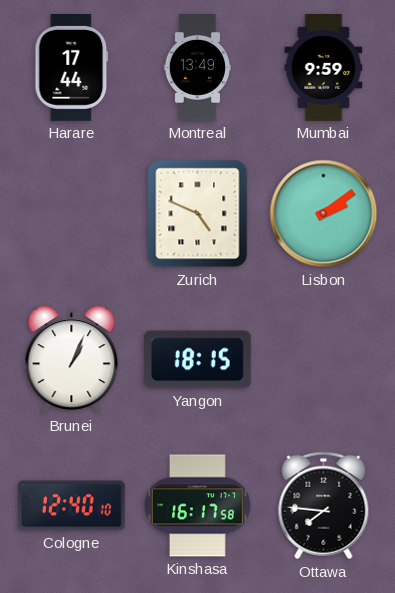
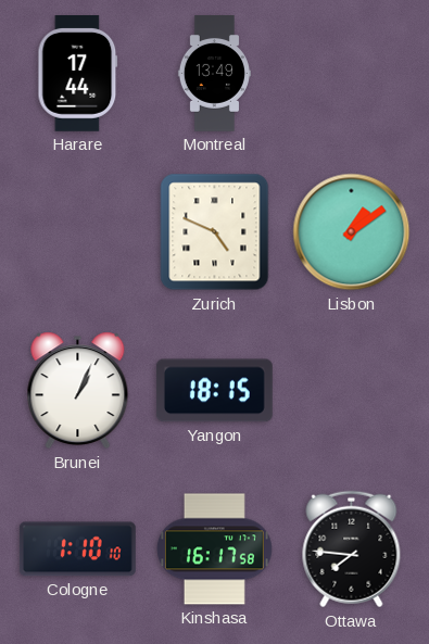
Mumbai: 9:59 -> none (324, 68)
Lisbon: 2:09 -> 1:09 (352, 232)
Cologne: 12:40 -> 1:10 (77, 550)
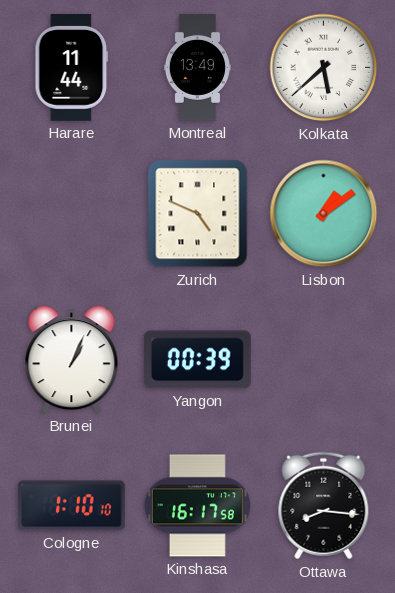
Harare: 17:44 -> 11:44 (72, 68)
Kolkata: none -> 5:38 (324, 68)
Yangon: 18:15 -> 00:39 (197, 360)
Ottawa: 7:46 -> 8:16 (324, 506)
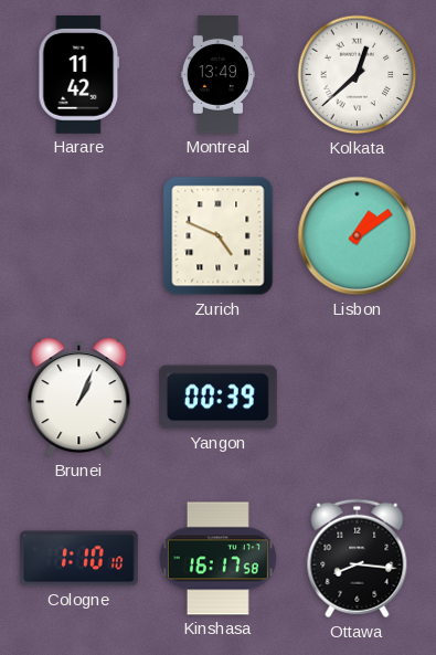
Harare: 11:44 -> 11:42 (79, 75)
Kolkata: 5:38 -> 12:38 (358, 75)
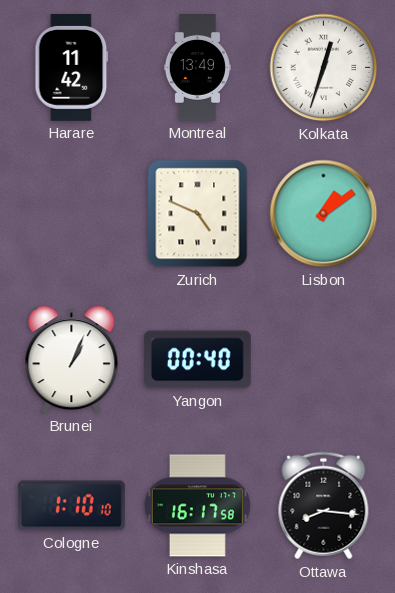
Kolkata: 12:38 -> 12:33 (324, 68)
Yangon: 00:39 -> 00:40 (197, 360)
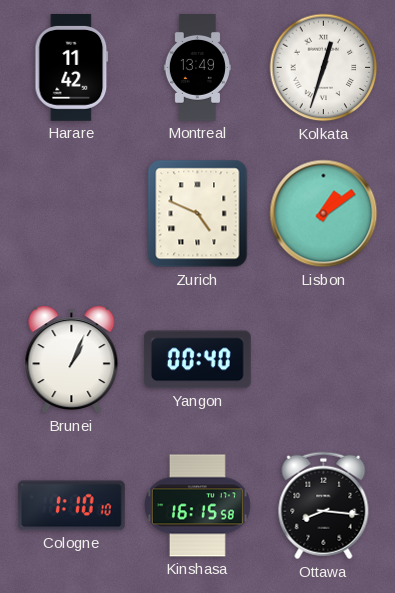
Kinshasa: 16:17 -> 16:15 (197, 506)
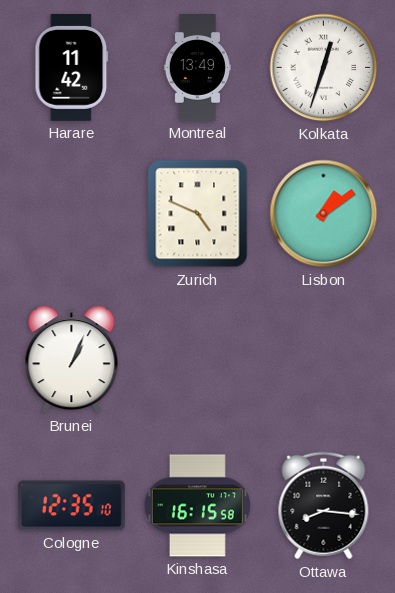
Yangon: 00:40 -> none (197, 360)
Cologne: 1:10 -> 12:35 (71, 506)
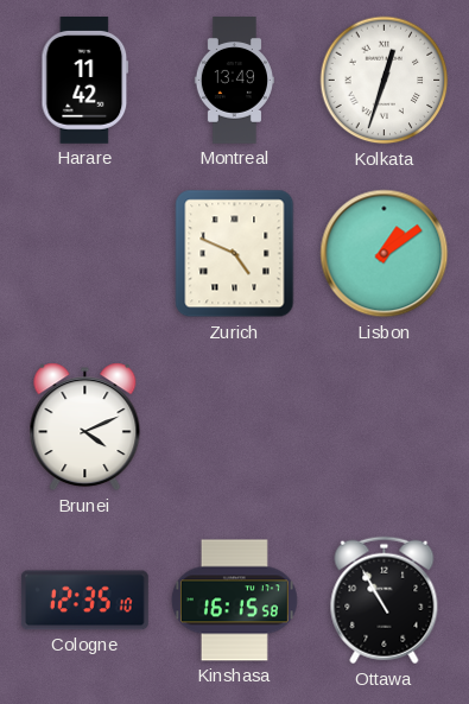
Brunei: 1:04 -> 4:11 (85, 427)
Ottawa: 8:16 -> 10:55 (385, 601)
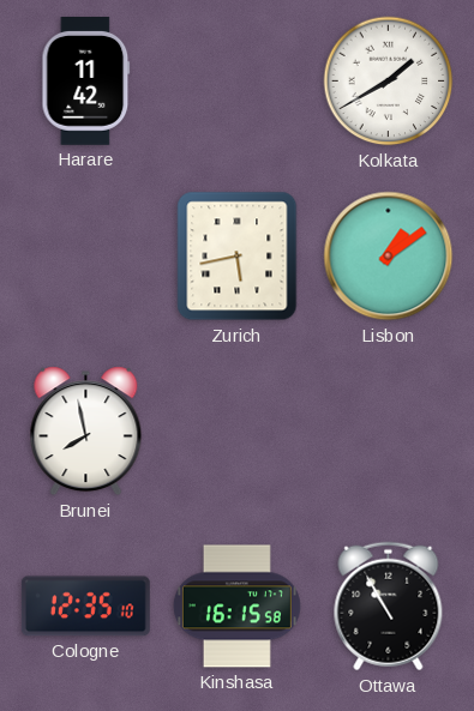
Montreal: 13:49 -> none (234, 81)
Kolkata: 12:33 -> 1:40 (389, 82)
Zurich: 4:49 -> 5:43 (238, 257)
Brunei: 4:11 -> 7:58 (86, 432)
